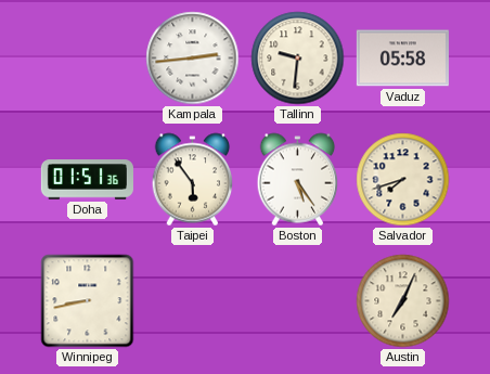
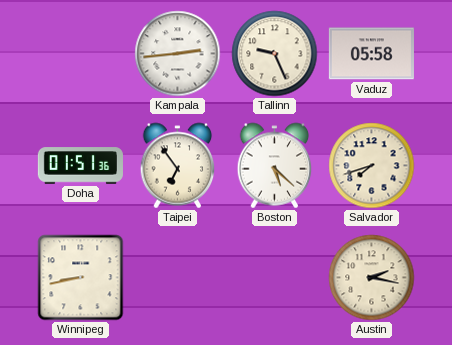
Tallinn: 9:31 -> 9:26 (275, 54)
Taipei: 5:54 -> 6:54 (178, 166)
Boston: 5:24 -> 5:22 (275, 166)
Austin: 7:04 -> 2:17 (372, 278)
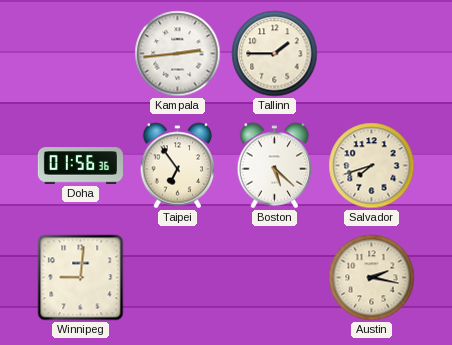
Tallinn: 9:26 -> 1:45 (275, 54)
Vaduz: 05:58 -> none (371, 54)
Doha: 01:51 -> 01:56 (80, 166)
Winnipeg: 8:43 -> 9:01 (81, 278)
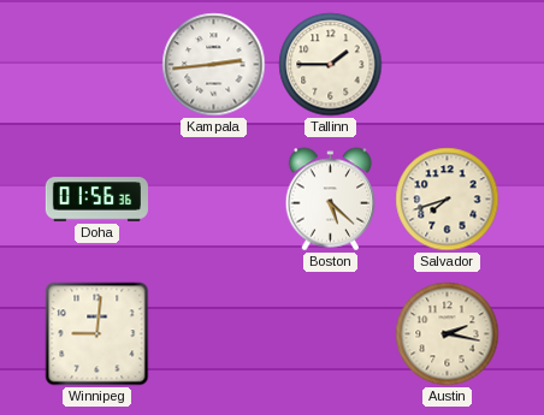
Taipei: 6:54 -> none (178, 166)
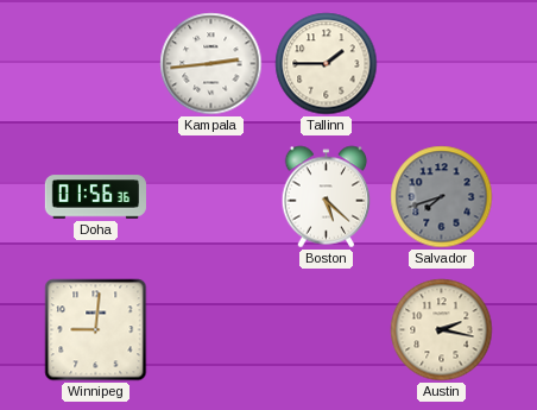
Salvador dial: cream -> grey (442, 197)
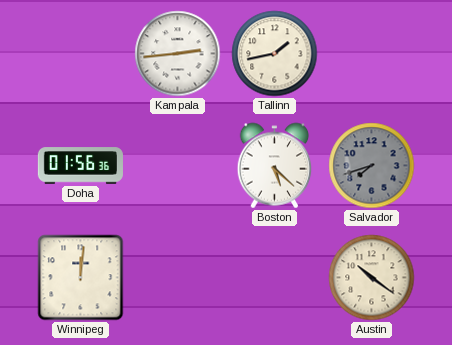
Tallinn: 1:45 -> 1:43 (275, 54)
Winnipeg: 9:01 -> 12:01 (81, 278)
Austin: 2:17 -> 10:21 (372, 278)
